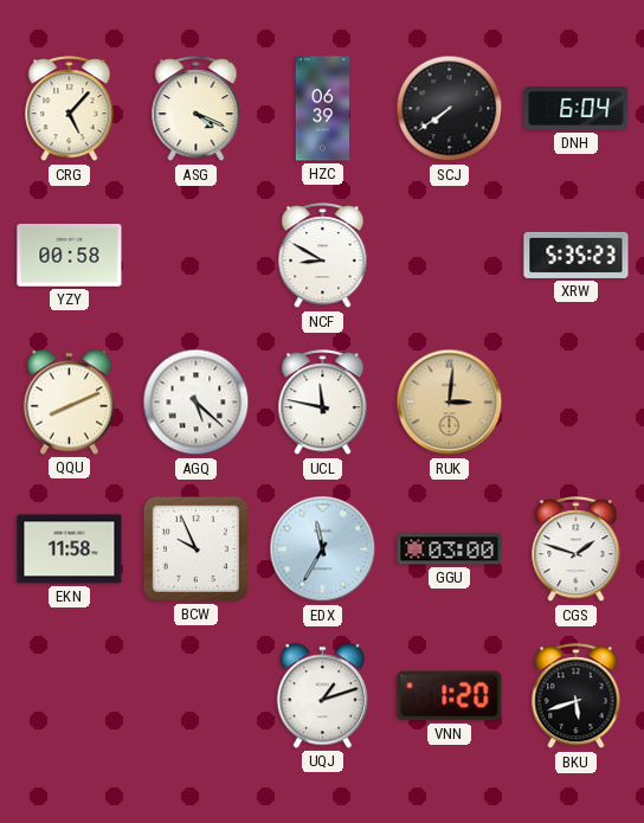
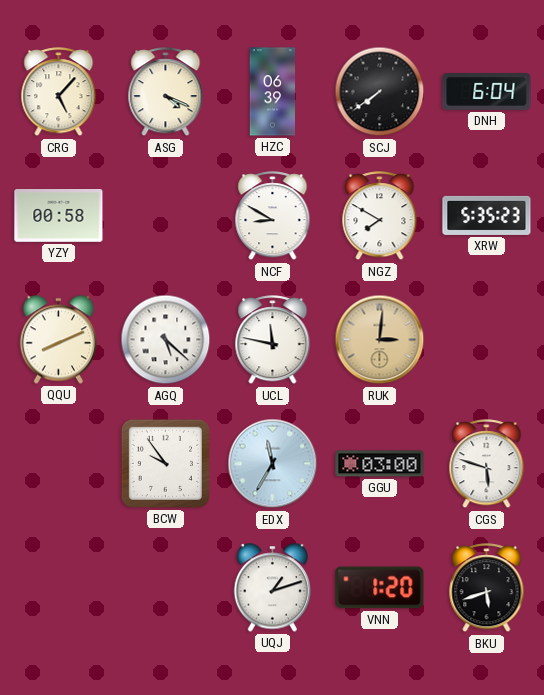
NGZ: none -> 7:50 (380, 216)
EKN: 11:58 -> none (70, 549)
BCW: 9:56 -> 9:54 (165, 463)
CGS: 1:48 -> 5:48 (487, 464)
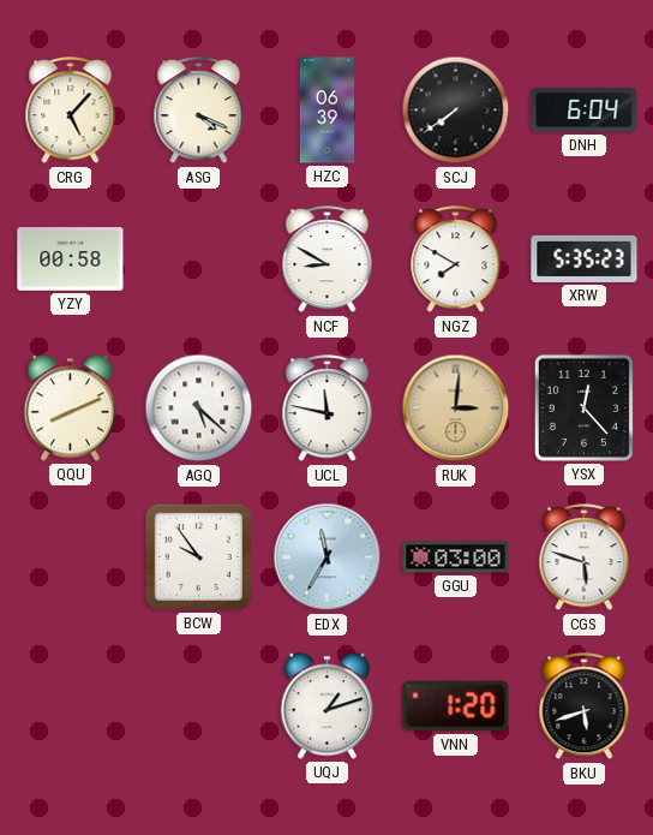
YSX: none -> 12:23 (583, 407)
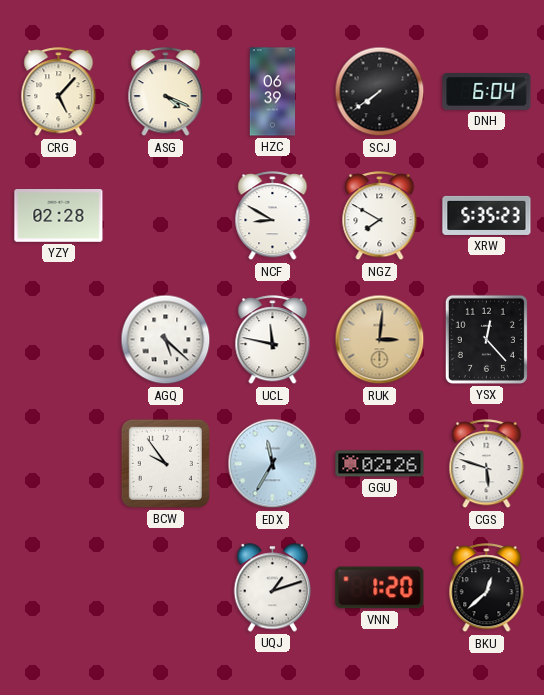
YZY: 00:58 -> 02:28 (59, 216)
QQU: 8:11 -> none (71, 408)
GGU: 03:00 -> 02:26 (380, 464)
BKU: 5:42 -> 12:38 (487, 588)
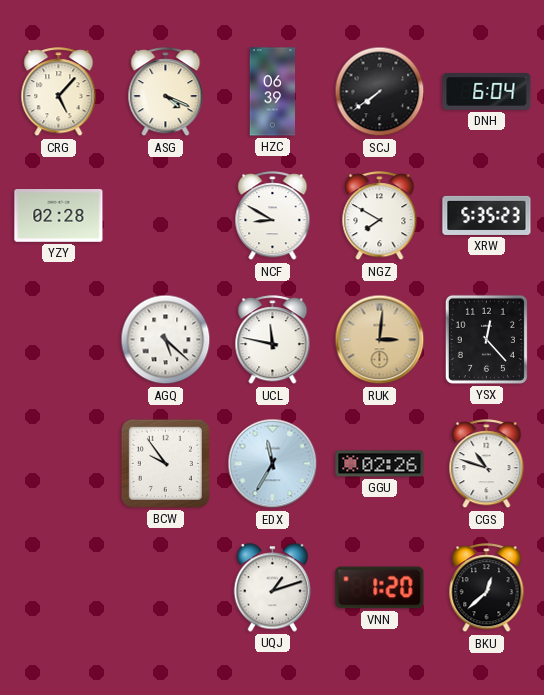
CGS: 5:48 -> 10:48 (487, 464)
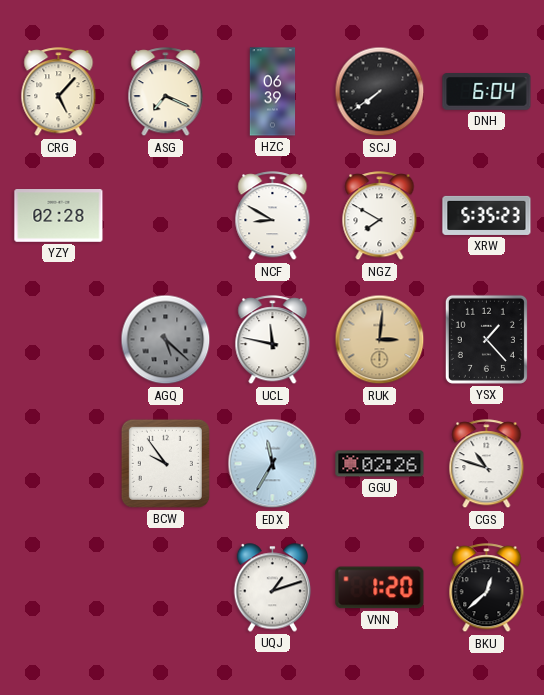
ASG: 4:19 -> 7:19 (166, 92)
AGQ dial: white -> grey (166, 340)
YSX: 12:23 -> 1:23 (486, 339)
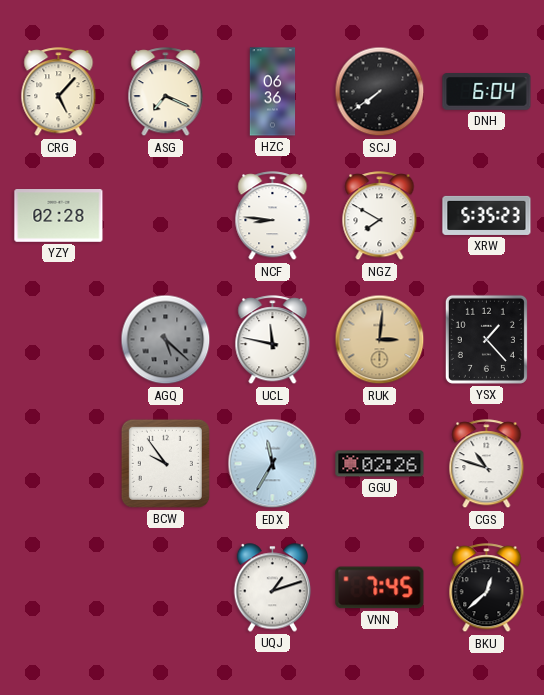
HZC: 06:39 -> 06:36 (273, 92)
NCF: 8:50 -> 8:46 (273, 216)
VNN: 1:20 -> 7:45 (380, 588)
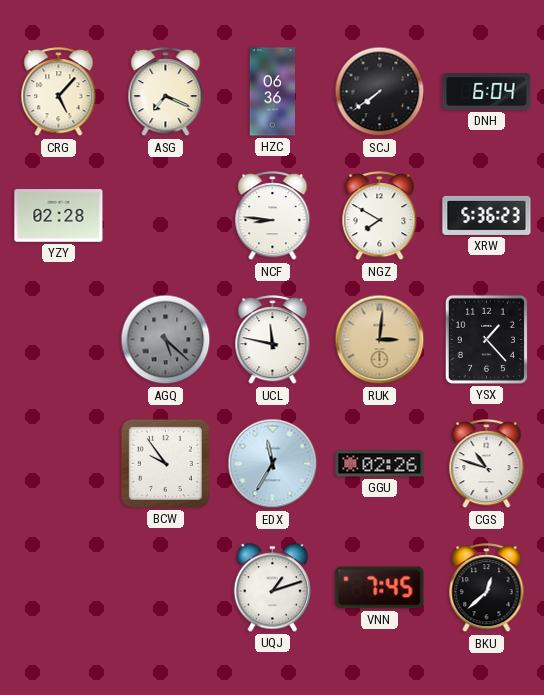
XRW: 5:35 -> 5:36 (487, 215)
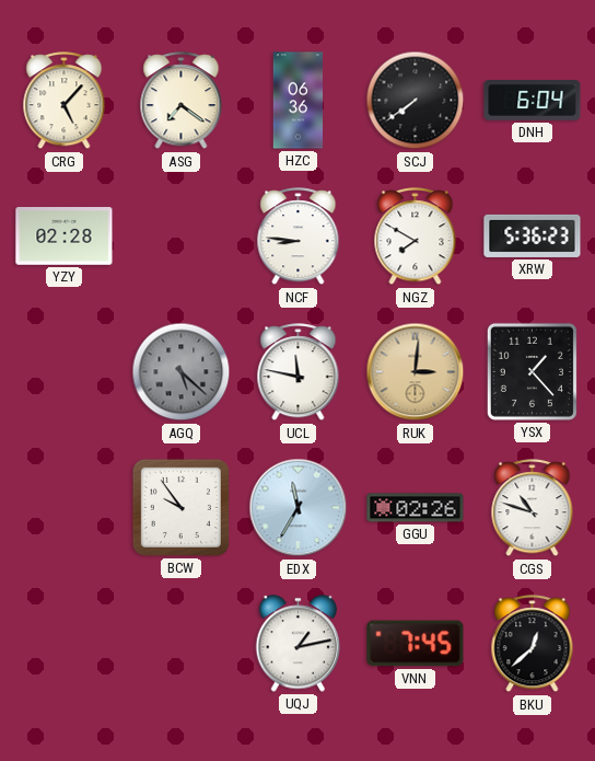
ASG: 7:19 -> 7:21 (182, 101)
UQJ: 1:12 -> 1:13 (299, 644)
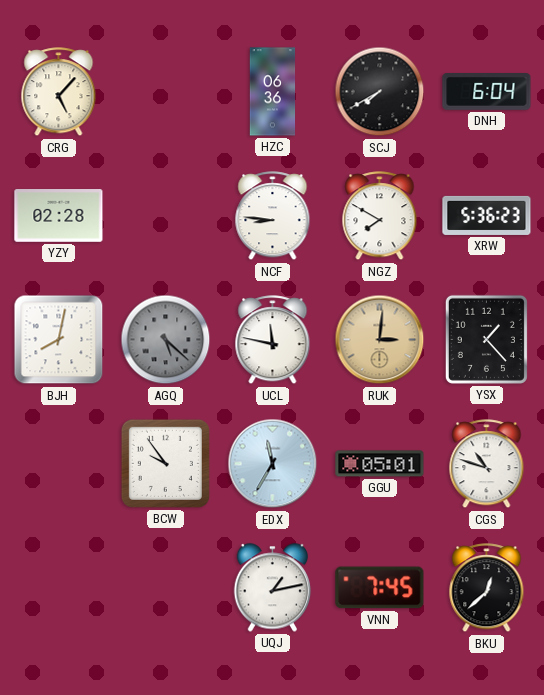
ASG: 7:21 -> none (182, 101)
SCJ: 7:39 -> 7:40 (380, 92)
BJH: none -> 8:02 (59, 340)
GGU: 02:26 -> 05:01 (380, 464)
